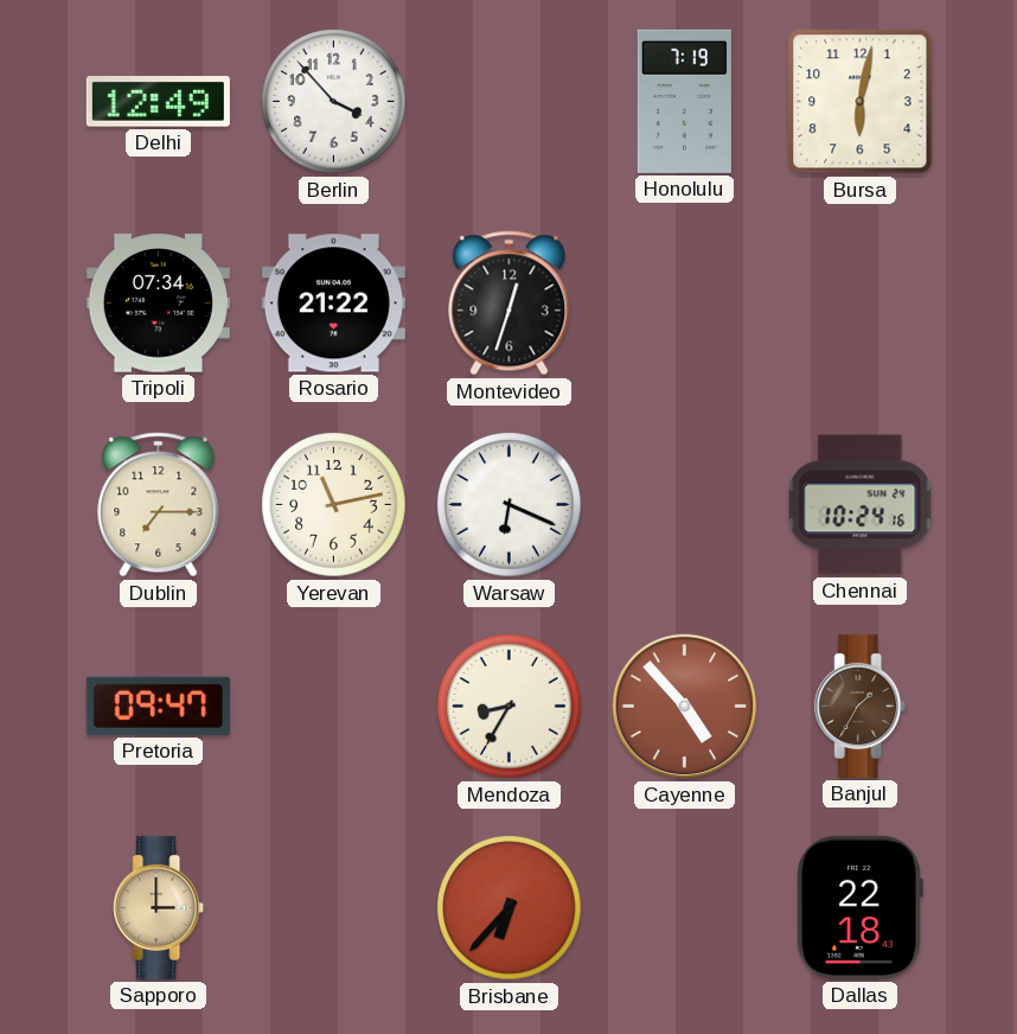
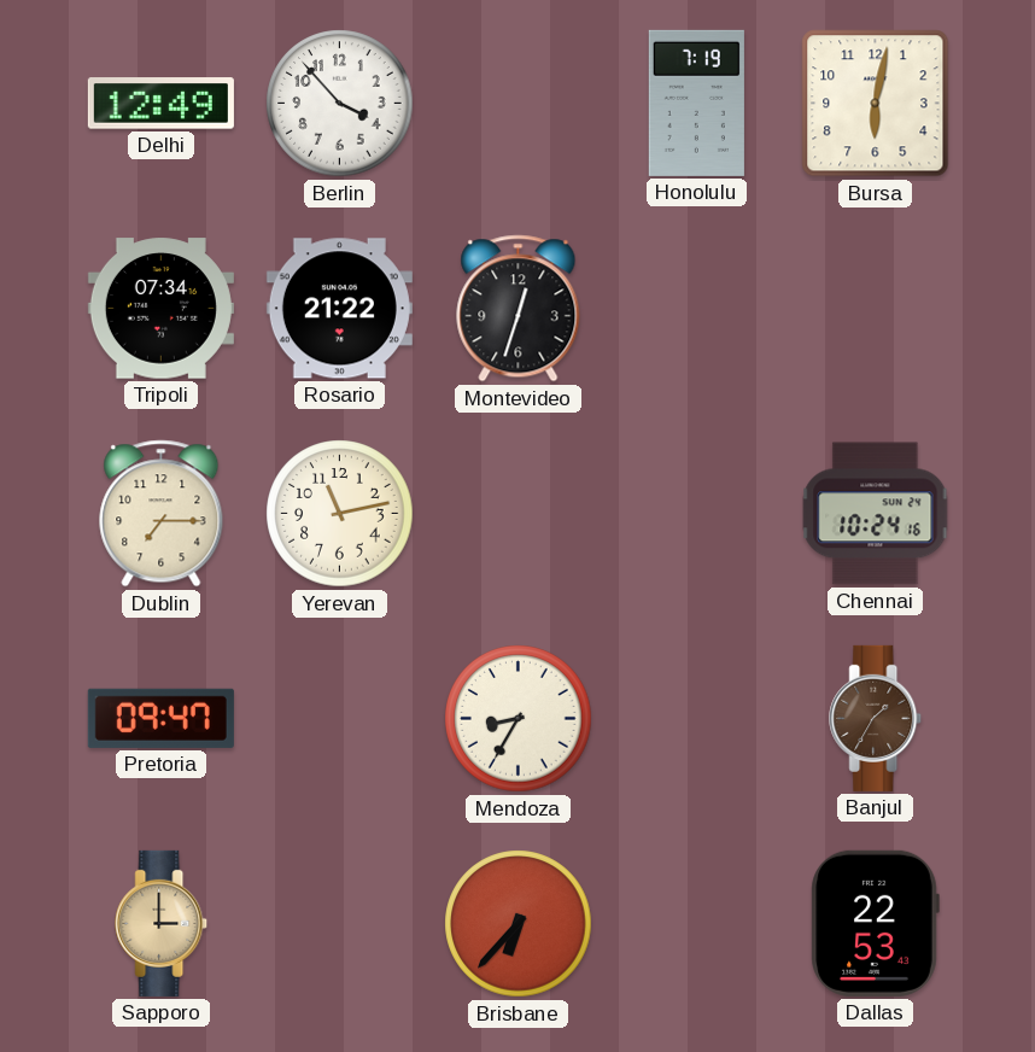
Warsaw: 6:19 -> none (510, 505)
Cayenne: 4:53 -> none (685, 707)
Dallas: 22:18 -> 22:53 (875, 923)
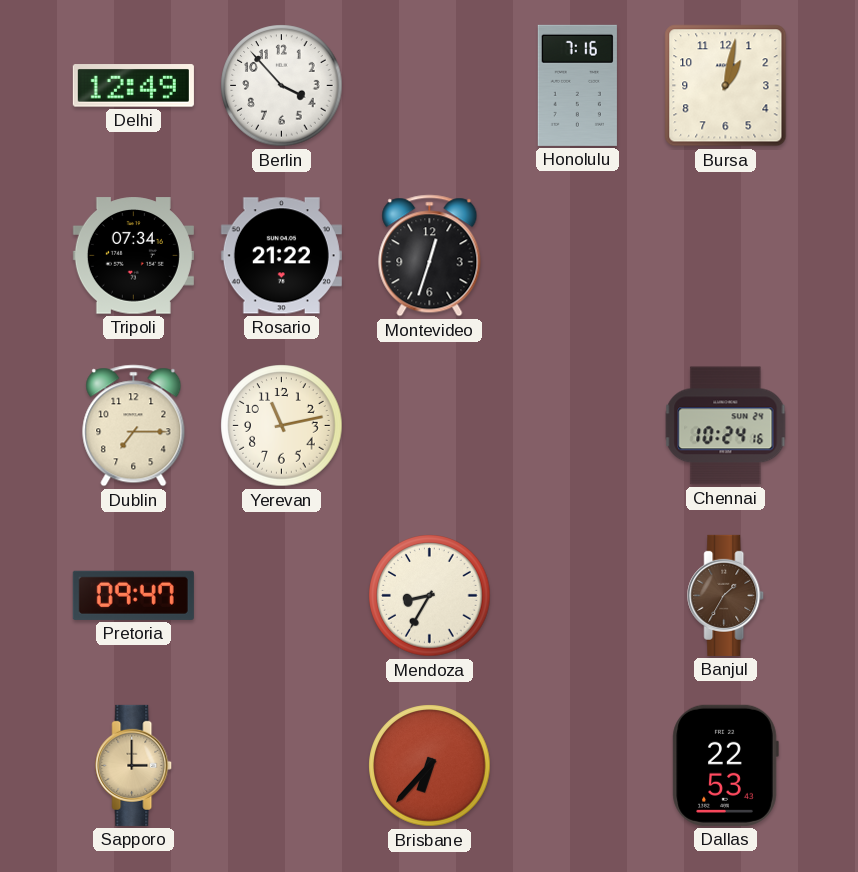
Honolulu: 7:19 -> 7:16 (577, 85)
Bursa: 6:02 -> 1:02 (726, 86)
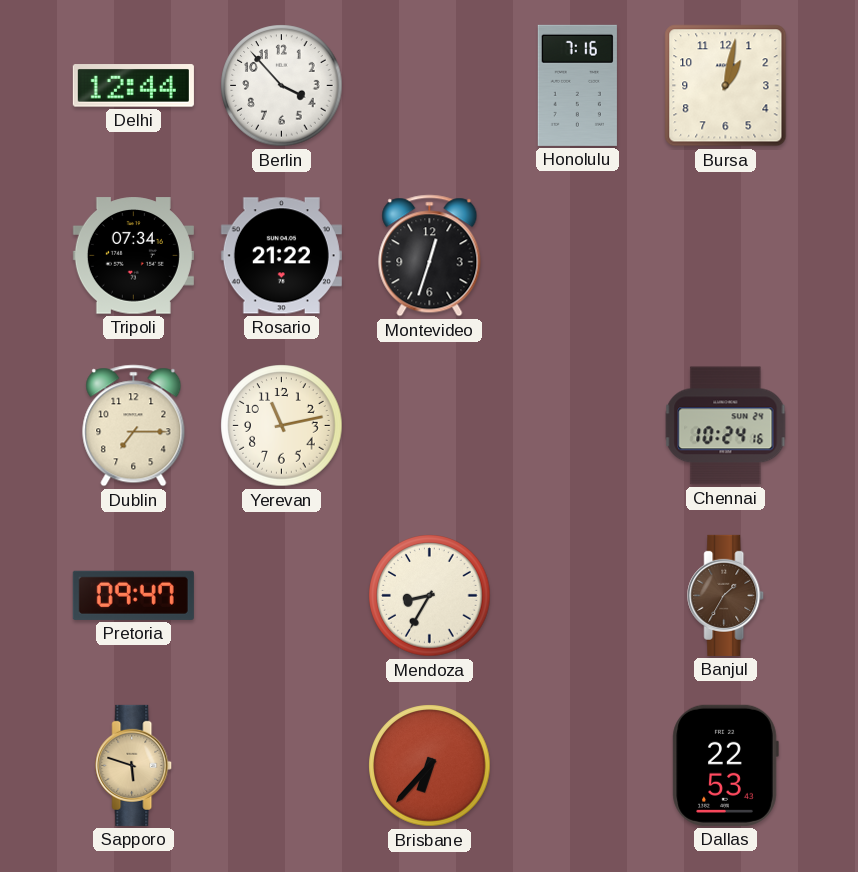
Delhi: 12:49 -> 12:44 (133, 86)
Sapporo: 3:00 -> 5:48 (134, 765)
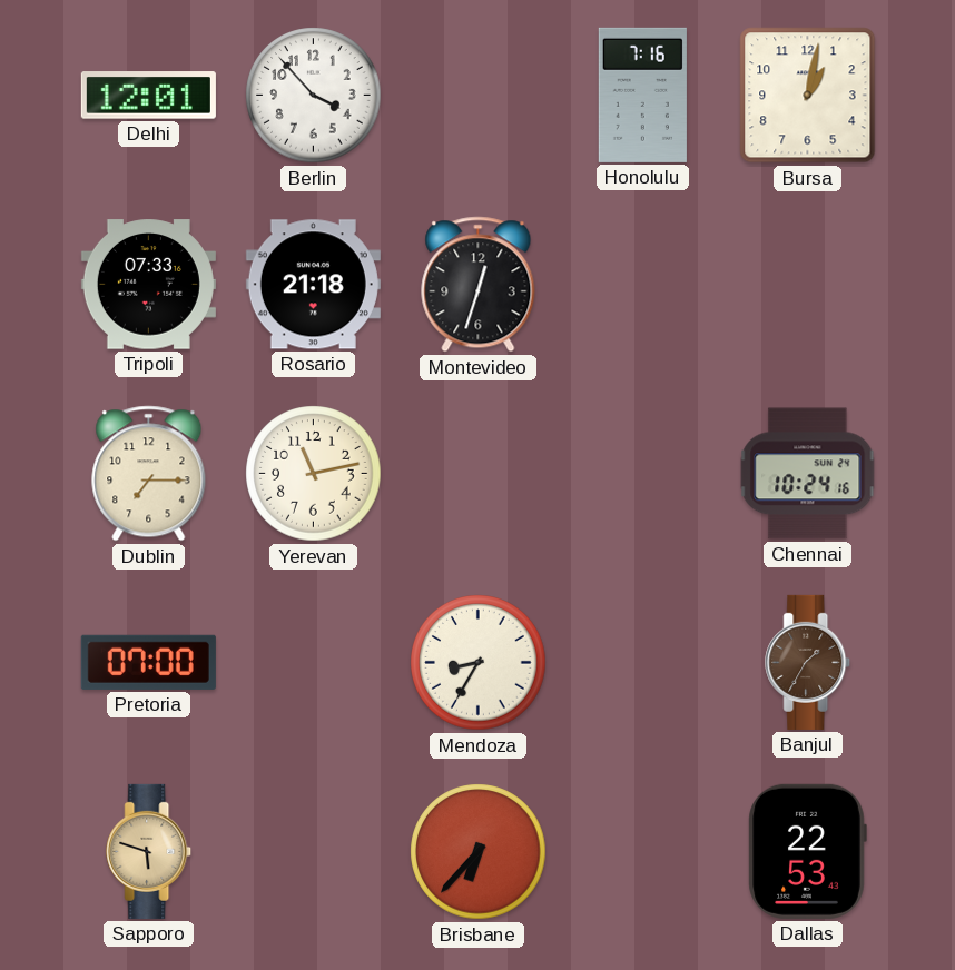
Delhi: 12:44 -> 12:01 (148, 96)
Tripoli: 07:34 -> 07:33 (148, 285)
Rosario: 21:22 -> 21:18 (313, 285)
Pretoria: 09:47 -> 07:00 (148, 662)
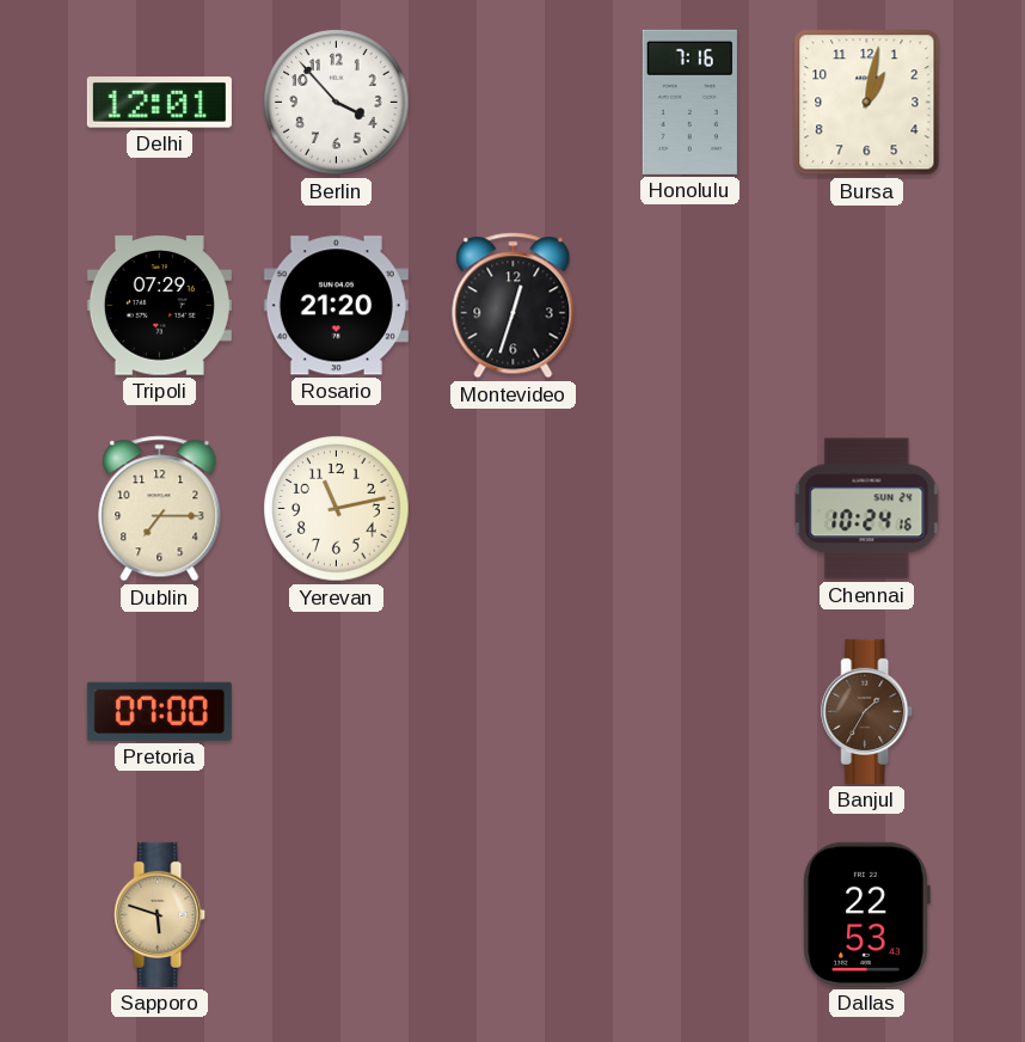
Tripoli: 07:33 -> 07:29 (159, 306)
Rosario: 21:18 -> 21:20 (336, 306)
Mendoza: 8:35 -> none (479, 663)
Brisbane: 6:37 -> none (479, 852)
